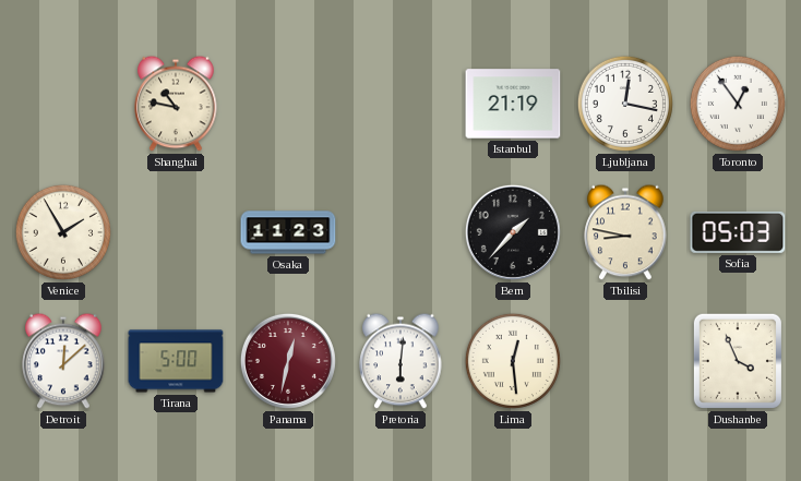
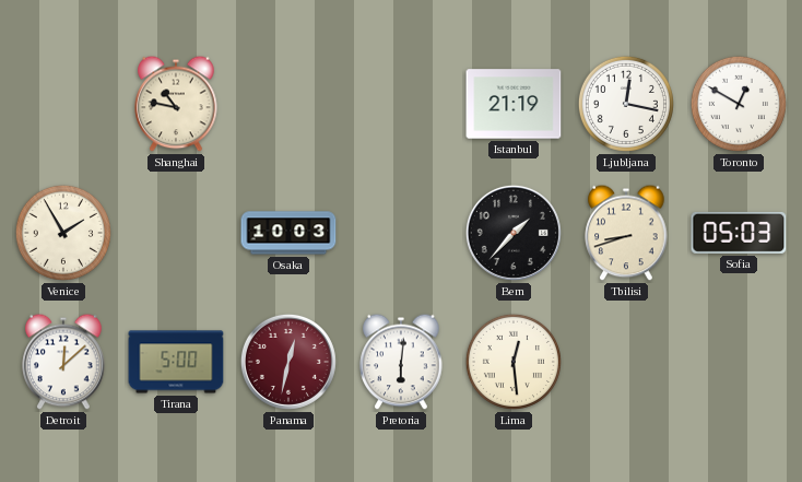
Toronto: 12:54 -> 12:50 (739, 104)
Osaka: 11:23 -> 10:03 (288, 233)
Tbilisi: 8:47 -> 8:42 (626, 233)
Dushanbe: 3:56 -> none (738, 361)
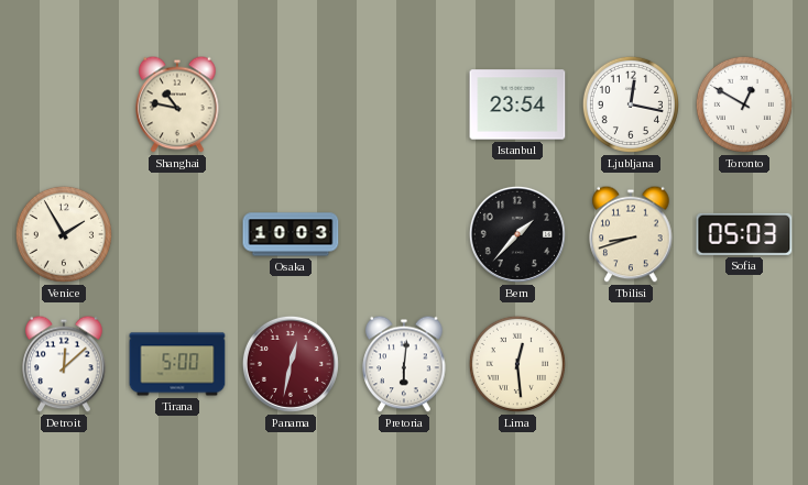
Istanbul: 21:19 -> 23:54 (517, 104)
